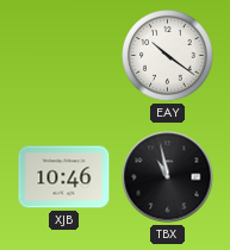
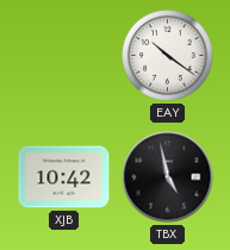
XJB: 10:46 -> 10:42 (64, 177)
TBX: 10:58 -> 4:58 (168, 177)
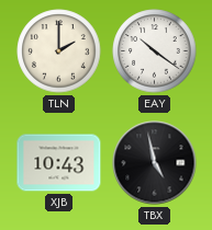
TLN: none -> 2:00 (59, 51)
XJB: 10:42 -> 10:43 (59, 163)
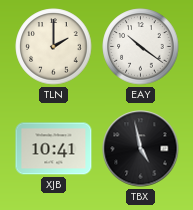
XJB: 10:43 -> 10:41 (54, 149)
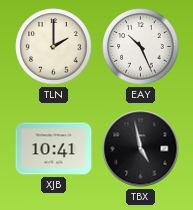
EAY: 10:21 -> 10:26 (141, 47)
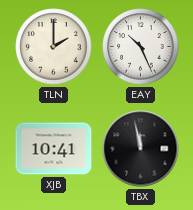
TBX: 4:58 -> 11:58 (141, 149)
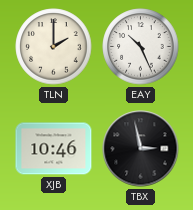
XJB: 10:41 -> 10:46 (54, 149)
TBX: 11:58 -> 2:58 (141, 149)
